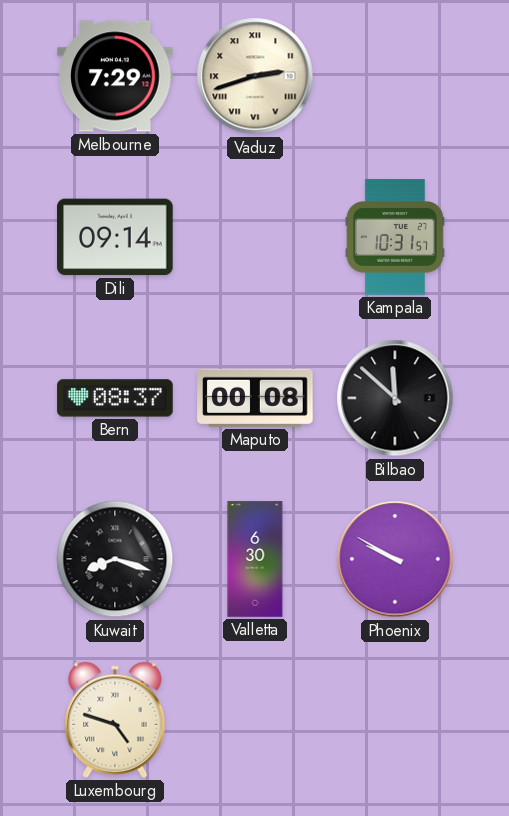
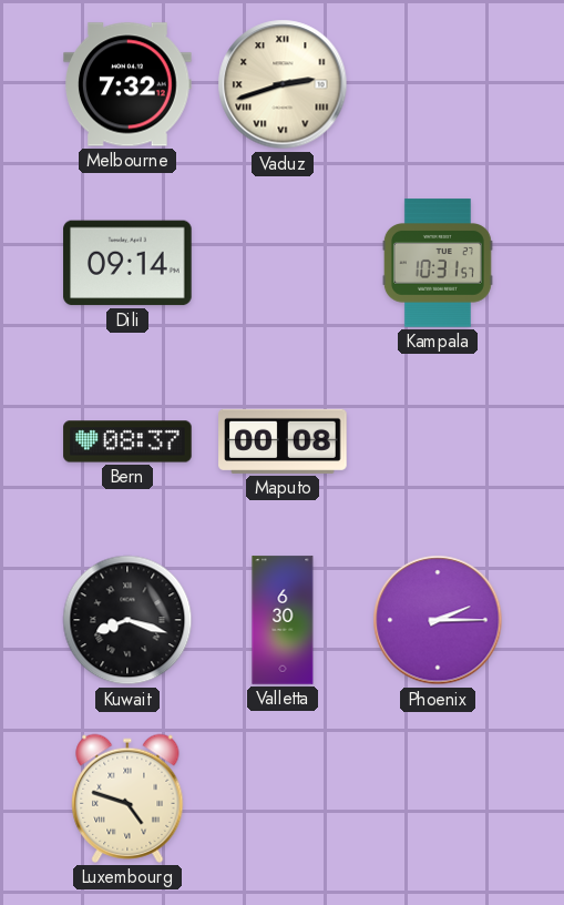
Melbourne: 7:29 -> 7:32 (127, 84)
Bilbao: 11:52 -> none (395, 398)
Phoenix: 9:50 -> 2:15 (438, 620)
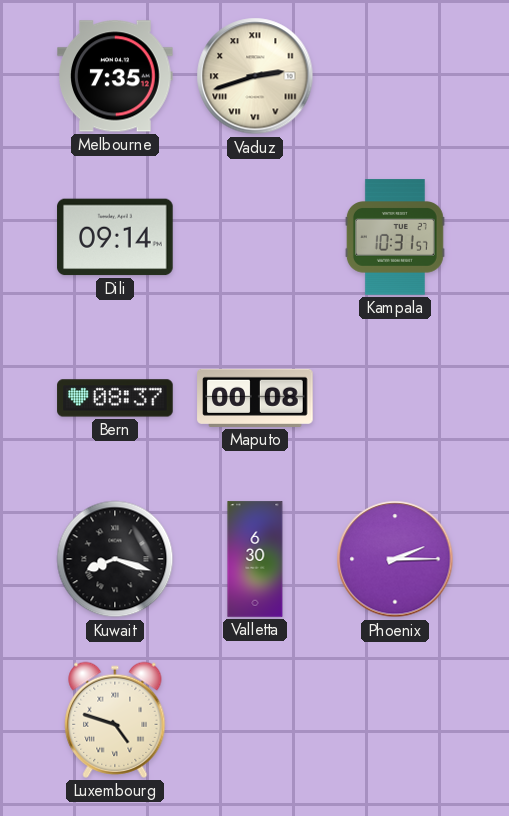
Melbourne: 7:32 -> 7:35 (115, 76)
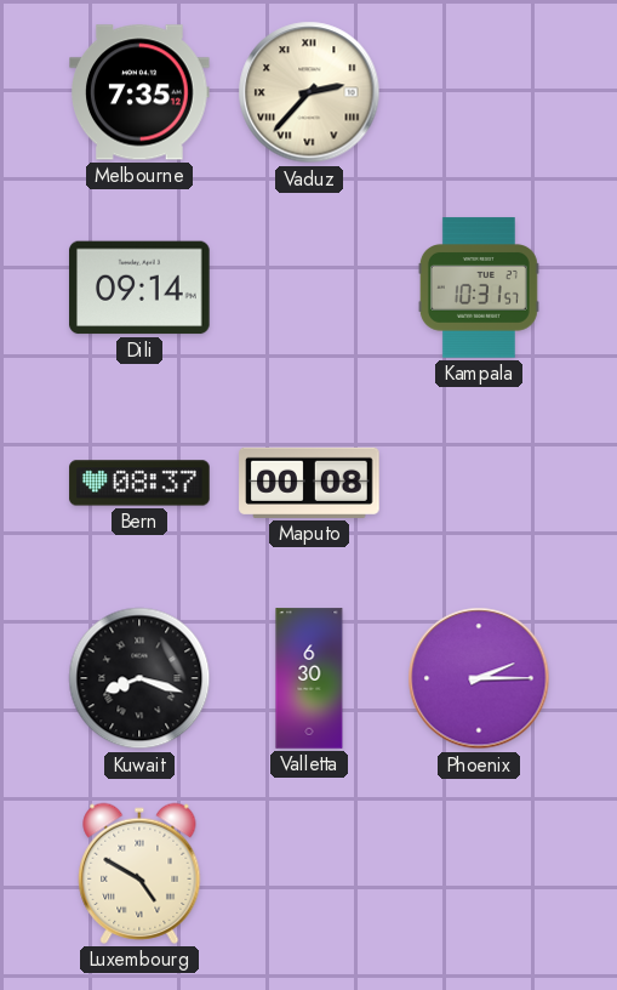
Vaduz: 2:42 -> 2:37 (309, 92)
Luxembourg: 4:48 -> 4:50 (139, 874)
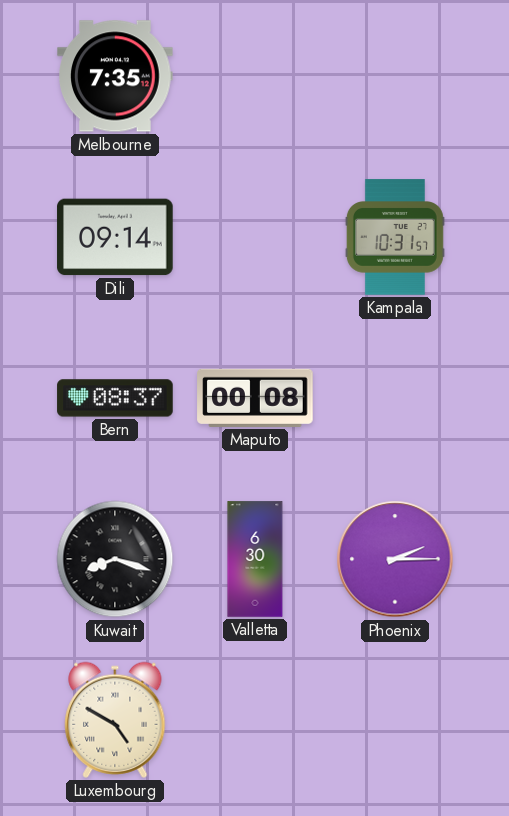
Vaduz: 2:37 -> none (309, 92)
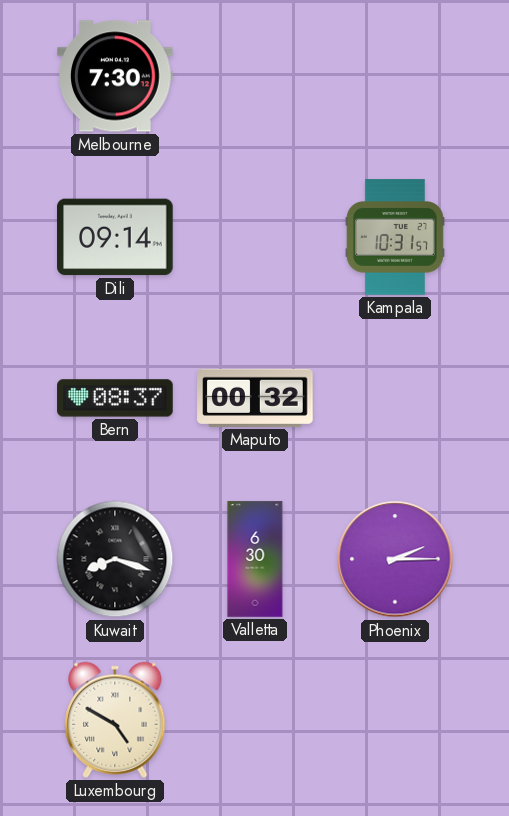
Melbourne: 7:35 -> 7:30 (115, 76)
Maputo: 00:08 -> 00:32 (255, 398)
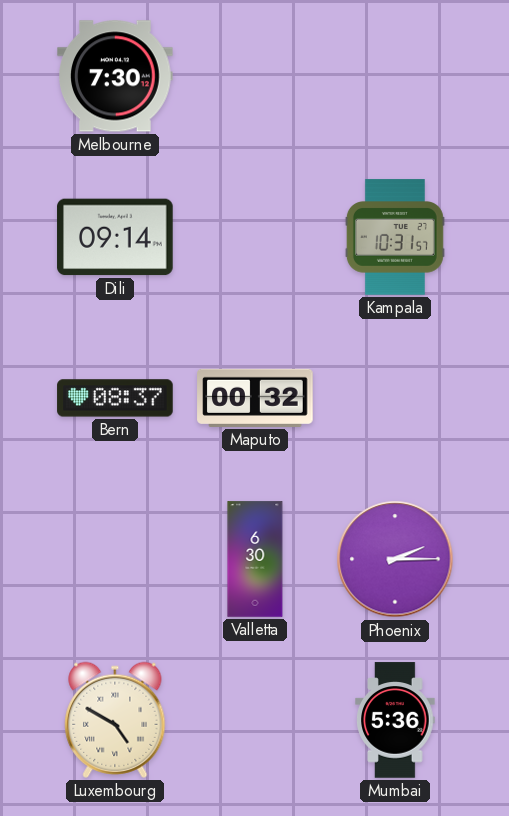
Kuwait: 8:18 -> none (115, 559)
Mumbai: none -> 5:36 (395, 720)
